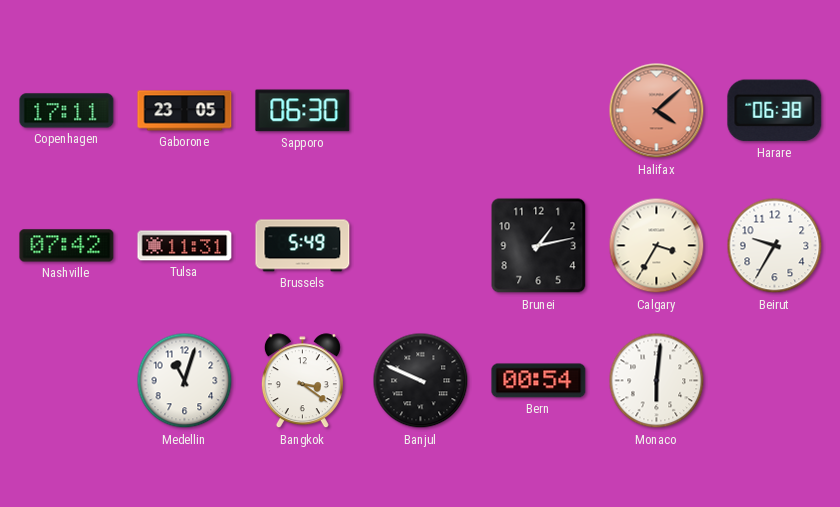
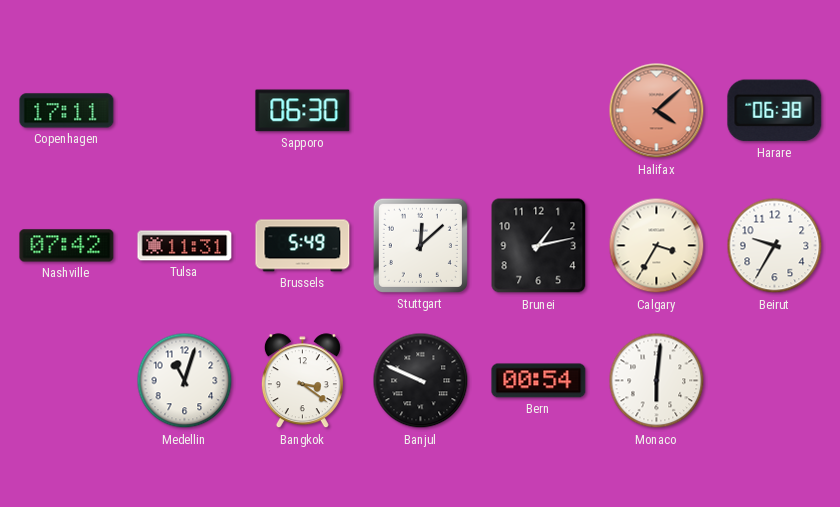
Gaborone: 23:05 -> none (185, 111)
Stuttgart: none -> 12:08 (420, 245)
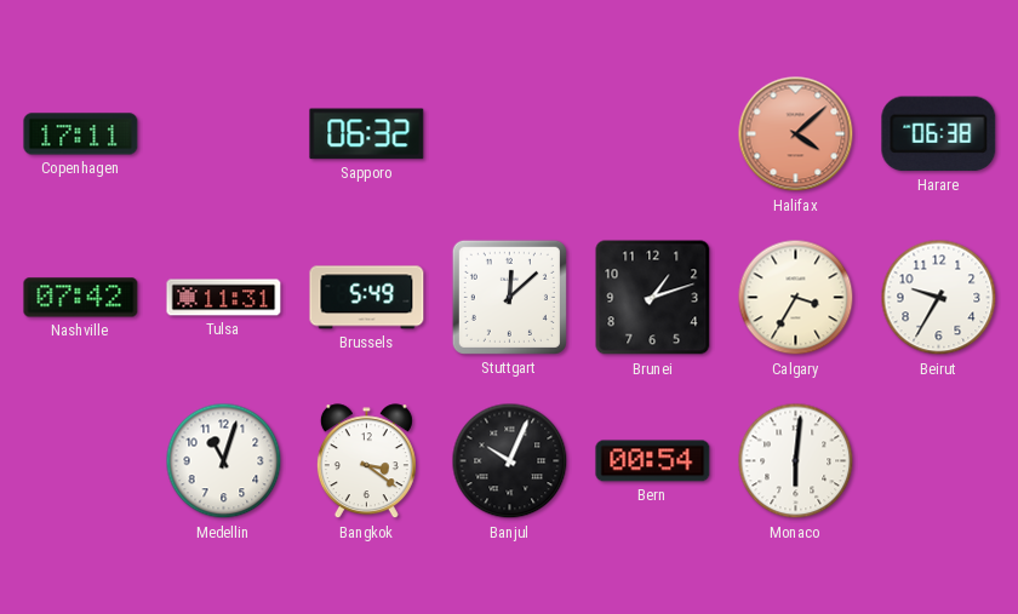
Sapporo: 06:30 -> 06:32 (367, 134)
Brunei: 1:13 -> 1:12 (653, 298)
Banjul: 9:49 -> 10:04 (510, 461)
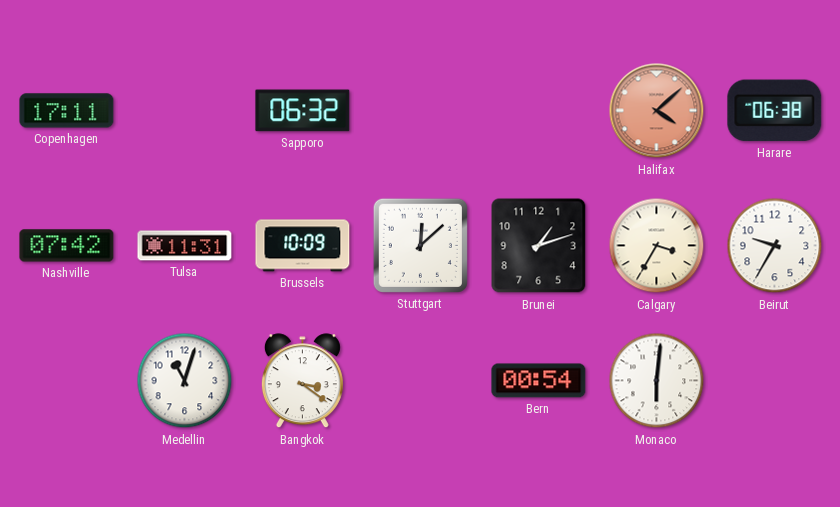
Brussels: 5:49 -> 10:09 (303, 246)
Banjul: 10:04 -> none (510, 461)
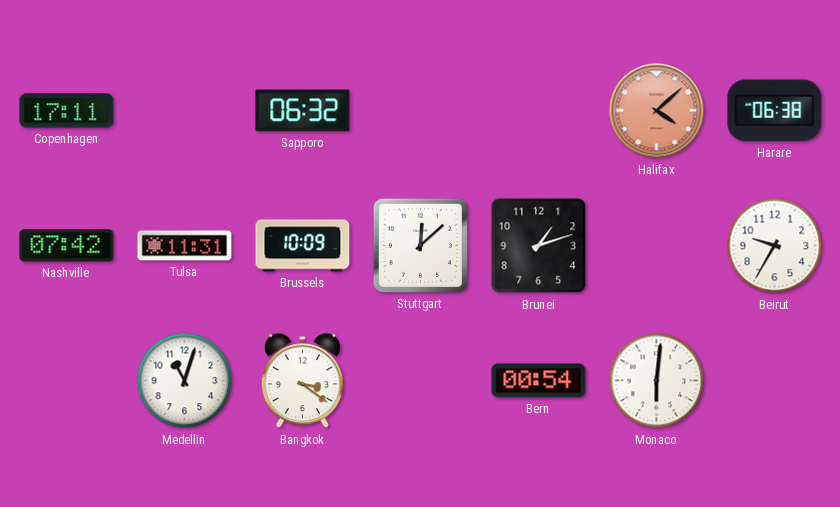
Calgary: 3:35 -> none (657, 246)
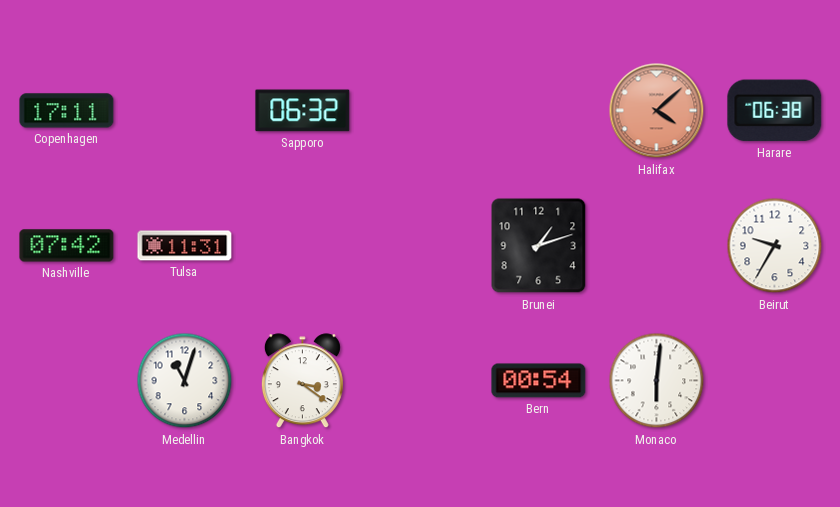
Brussels: 10:09 -> none (303, 246)
Stuttgart: 12:08 -> none (420, 245)
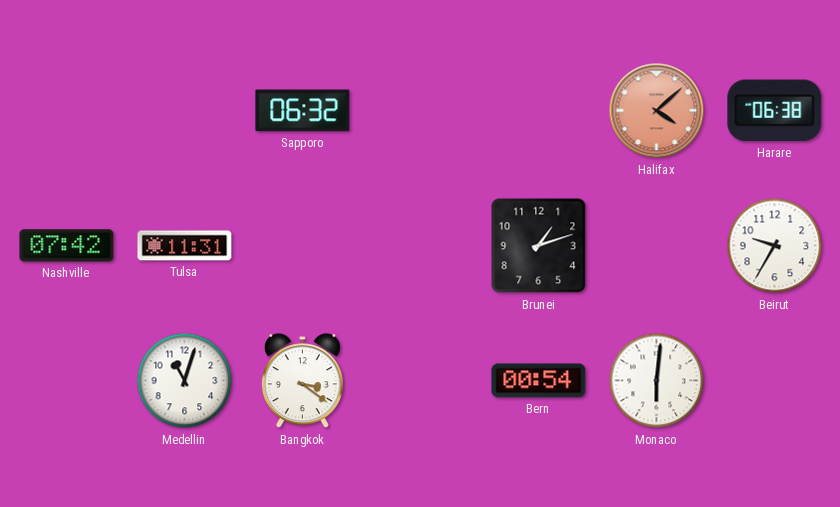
Copenhagen: 17:11 -> none (67, 111)
